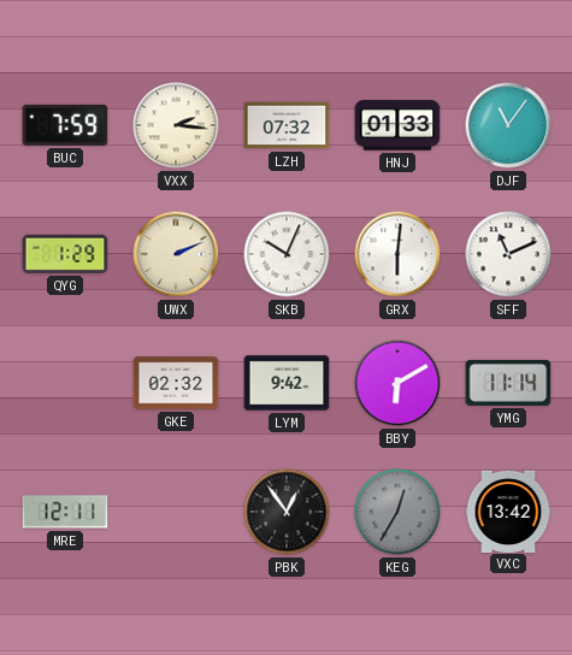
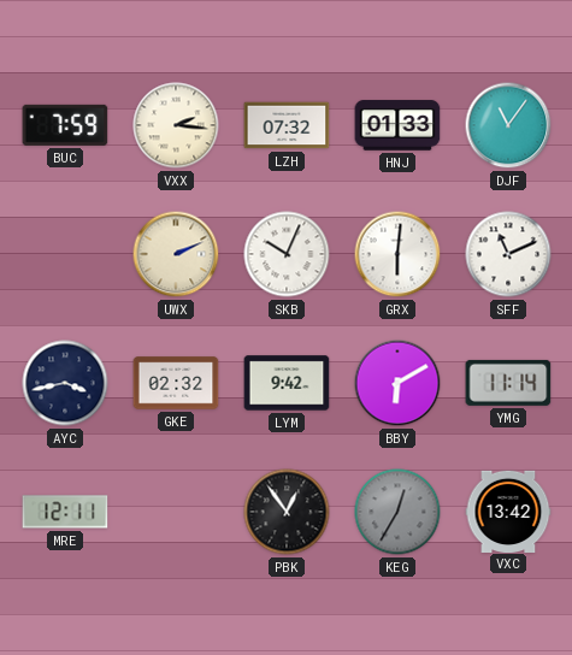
QYG: 1:29 -> none (65, 254)
AYC: none -> 3:43 (65, 383)
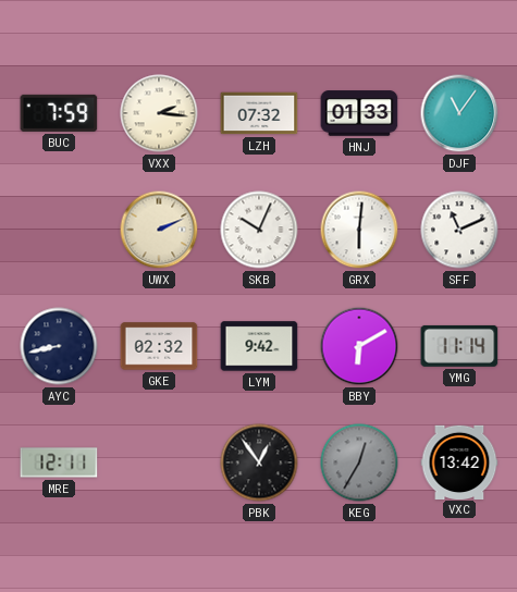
AYC: 3:43 -> 8:43 (59, 346)
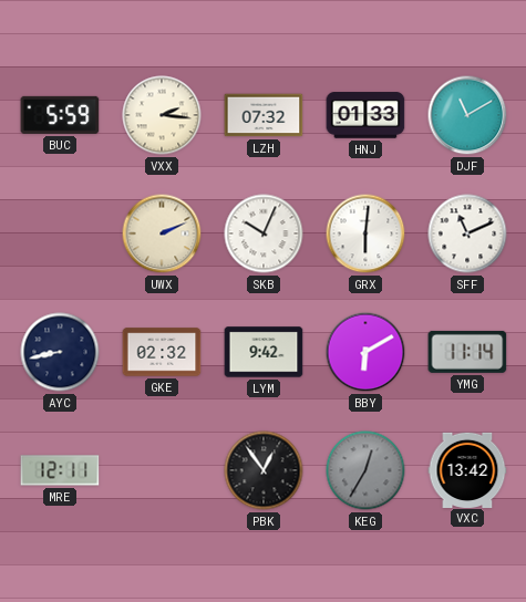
BUC: 7:59 -> 5:59 (60, 115)
DJF: 11:06 -> 11:10 (467, 115)
